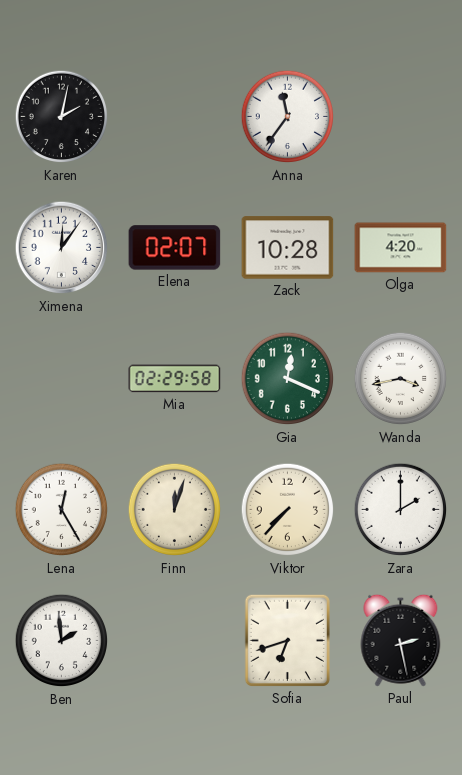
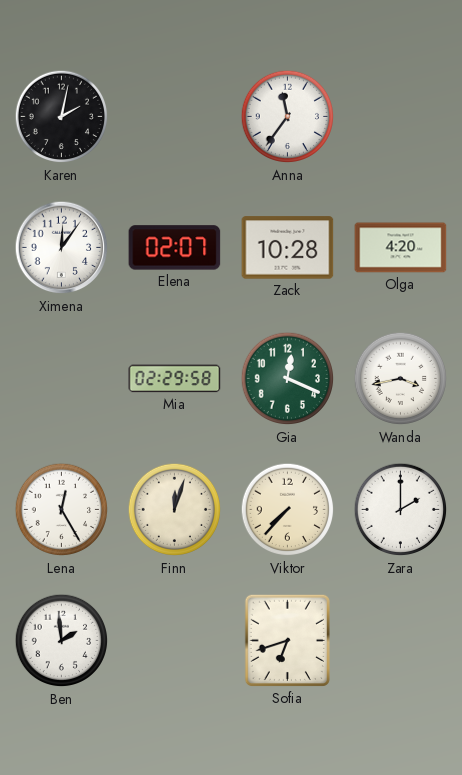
Paul: 2:28 -> none (401, 640)
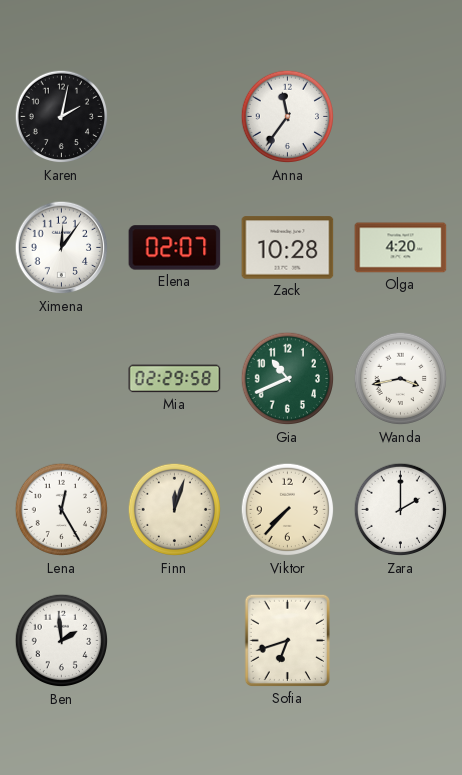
Gia: 12:19 -> 10:41 (288, 379)
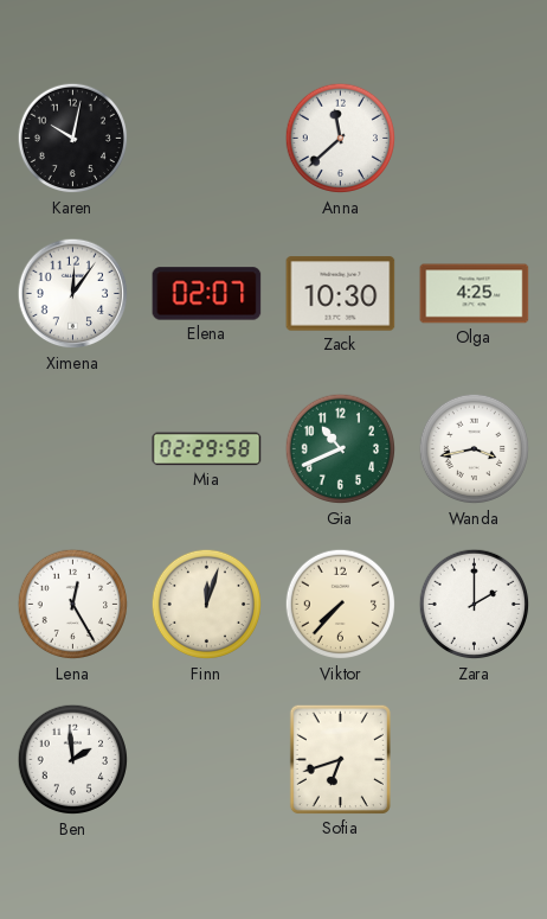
Karen: 2:02 -> 10:02 (73, 139)
Anna: 11:36 -> 11:38 (341, 139)
Zack: 10:28 -> 10:30 (341, 294)
Olga: 4:20 -> 4:25 (475, 294)
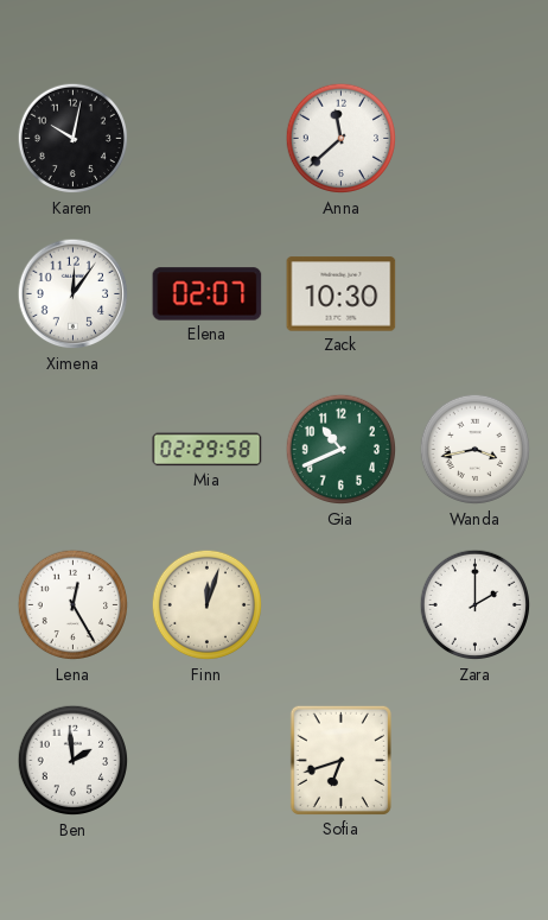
Olga: 4:25 -> none (475, 294)
Viktor: 7:37 -> none (341, 605)
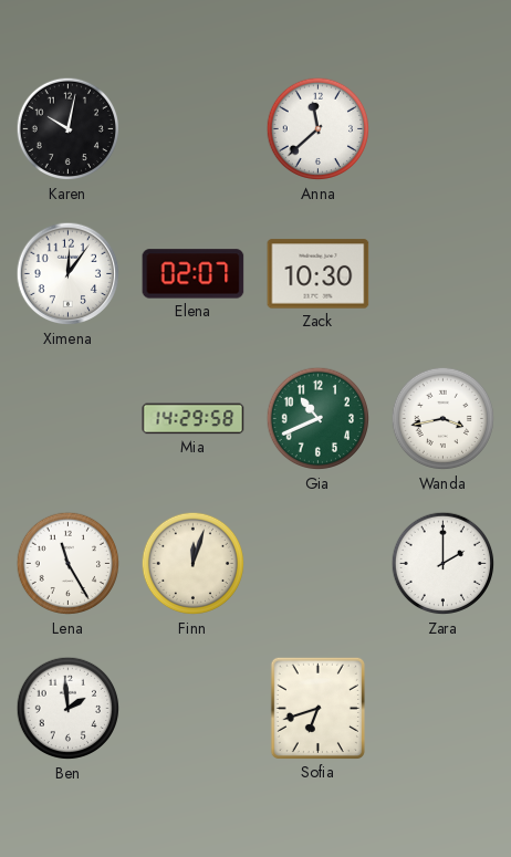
Mia: 02:29 -> 14:29 (194, 419)
Lena: 12:25 -> 11:25 (69, 564)
